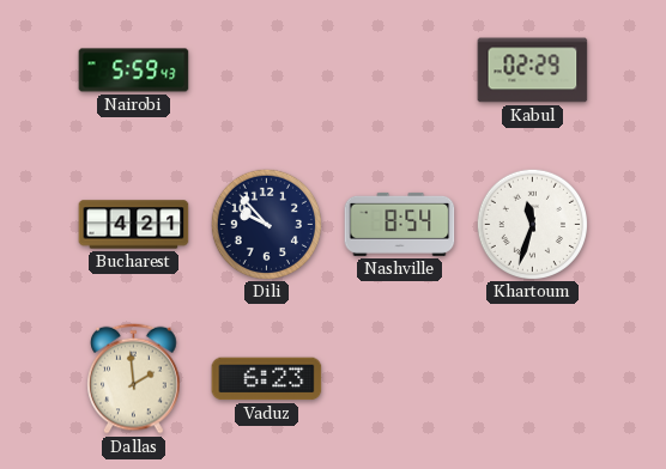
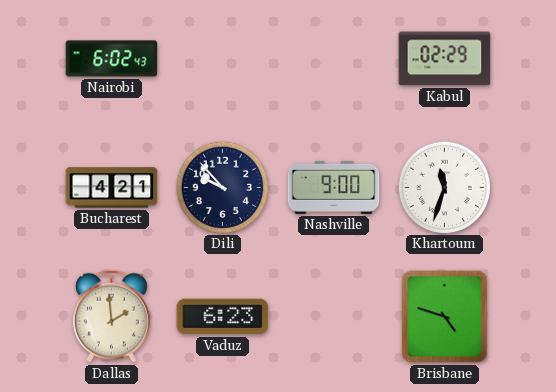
Nairobi: 5:59 -> 6:02 (112, 59)
Nashville: 8:54 -> 9:00 (334, 187)
Brisbane: none -> 4:48 (445, 317)
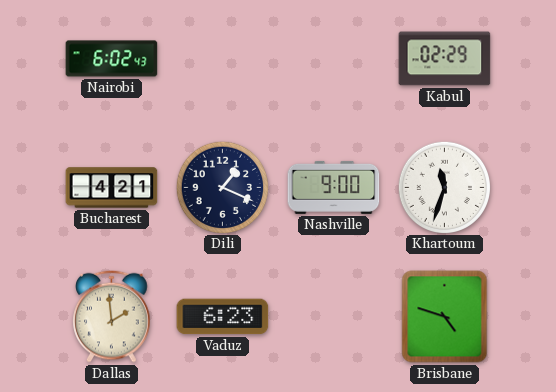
Dili: 9:53 -> 1:19 (222, 187)
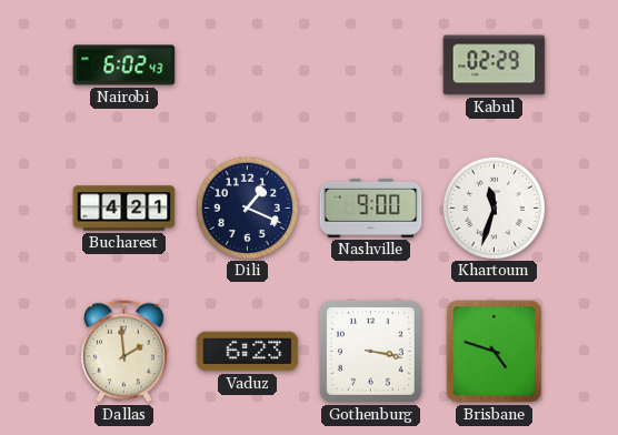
Gothenburg: none -> 3:17 (370, 351)
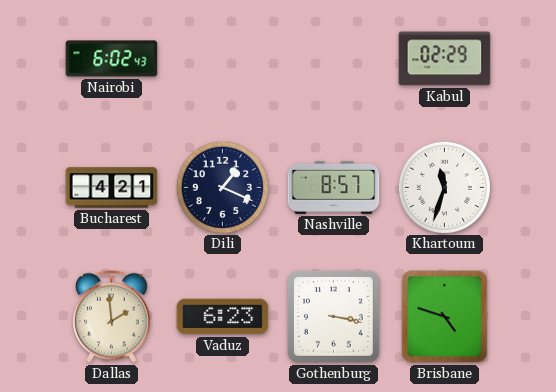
Nashville: 9:00 -> 8:57 (334, 187)
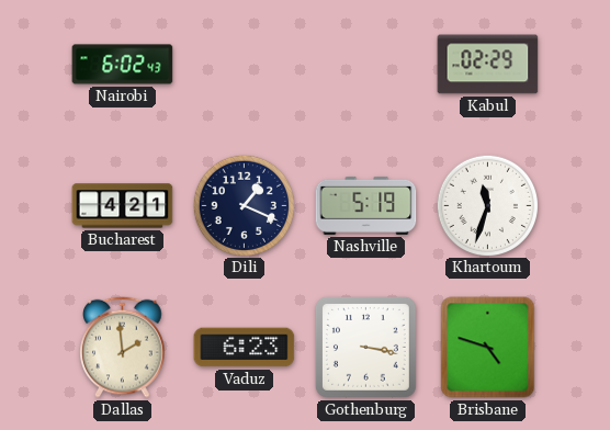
Nashville: 8:57 -> 5:19 (366, 205)
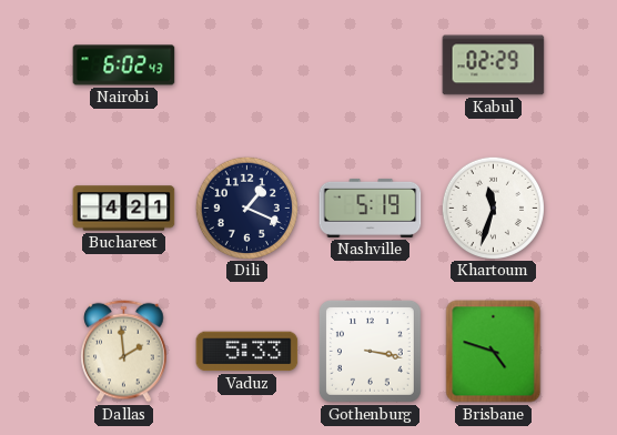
Vaduz: 6:23 -> 5:33 (247, 352)
